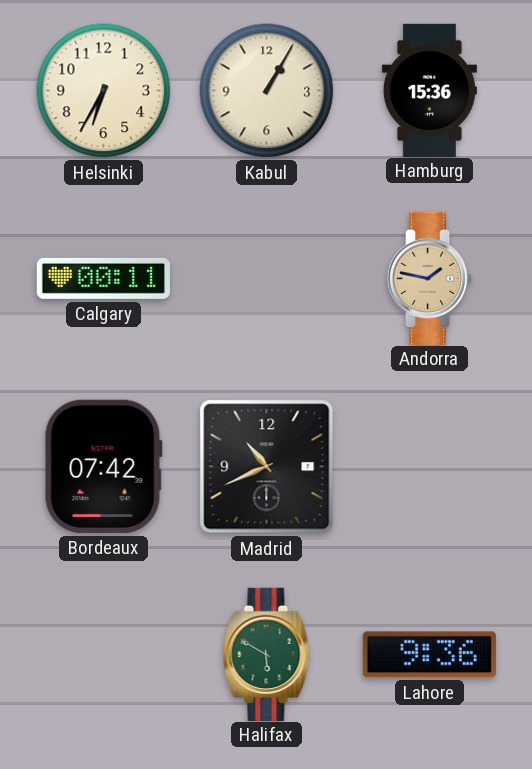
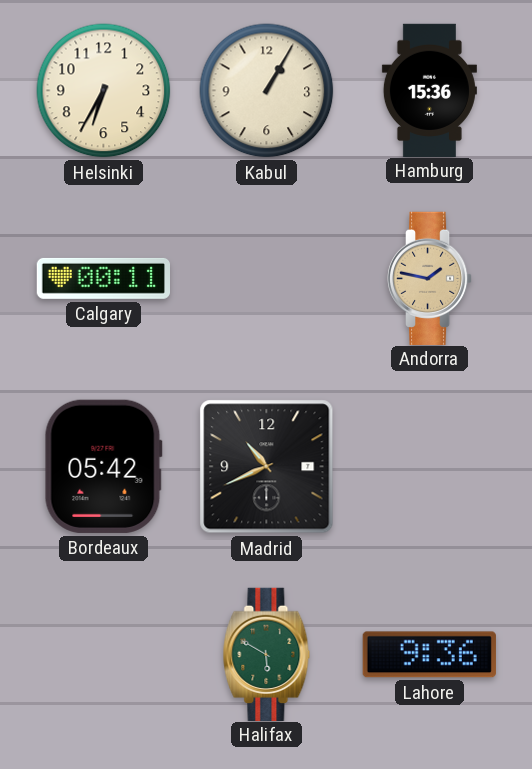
Bordeaux: 07:42 -> 05:42 (103, 466)
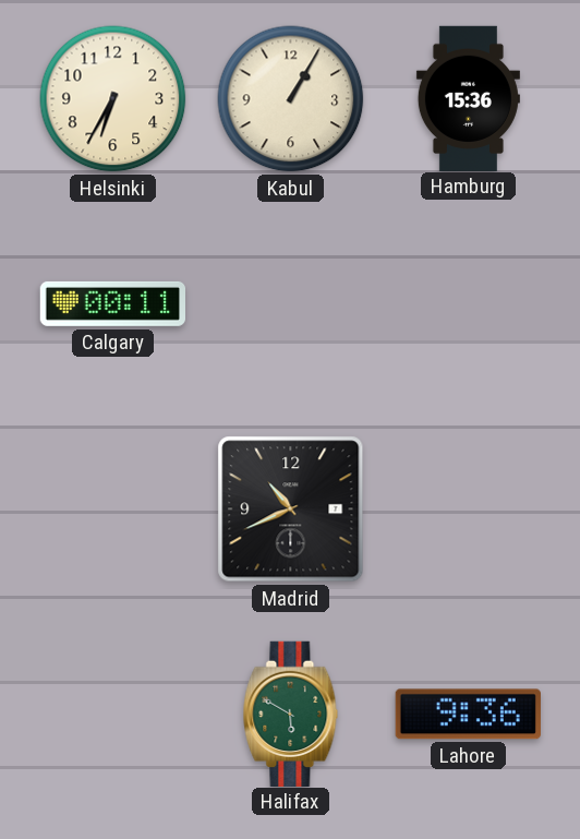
Andorra: 1:47 -> none (430, 278)
Bordeaux: 05:42 -> none (103, 466)
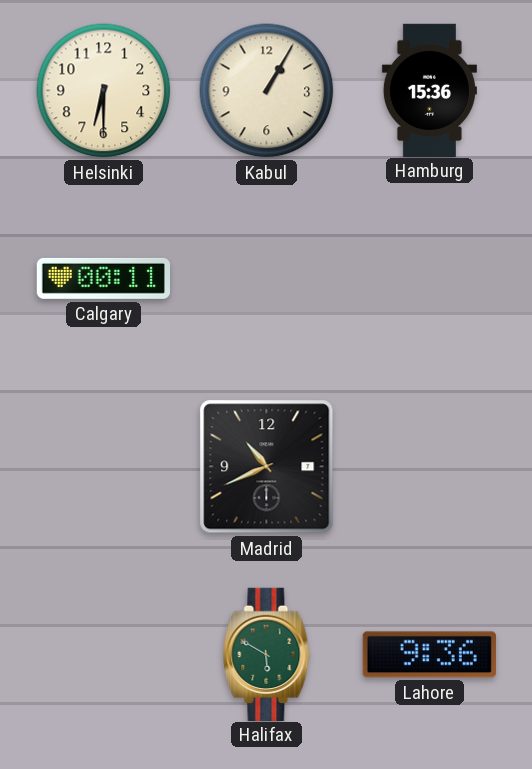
Helsinki: 6:35 -> 6:30 (104, 91)
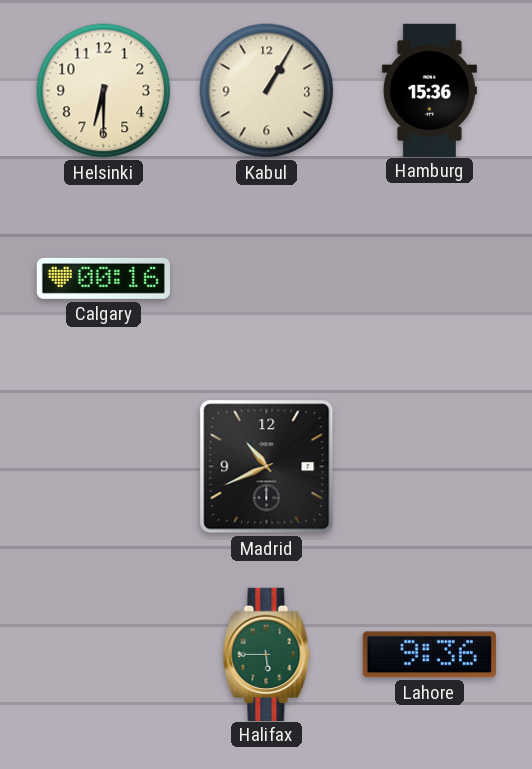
Calgary: 00:11 -> 00:16 (103, 278)
Halifax: 5:50 -> 5:45 (267, 654)
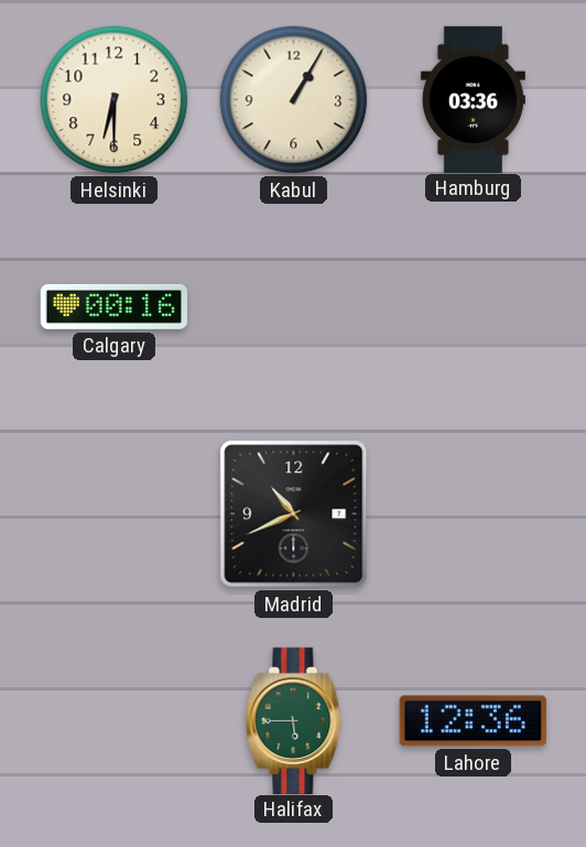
Hamburg: 15:36 -> 03:36 (473, 99)
Lahore: 9:36 -> 12:36 (473, 721)
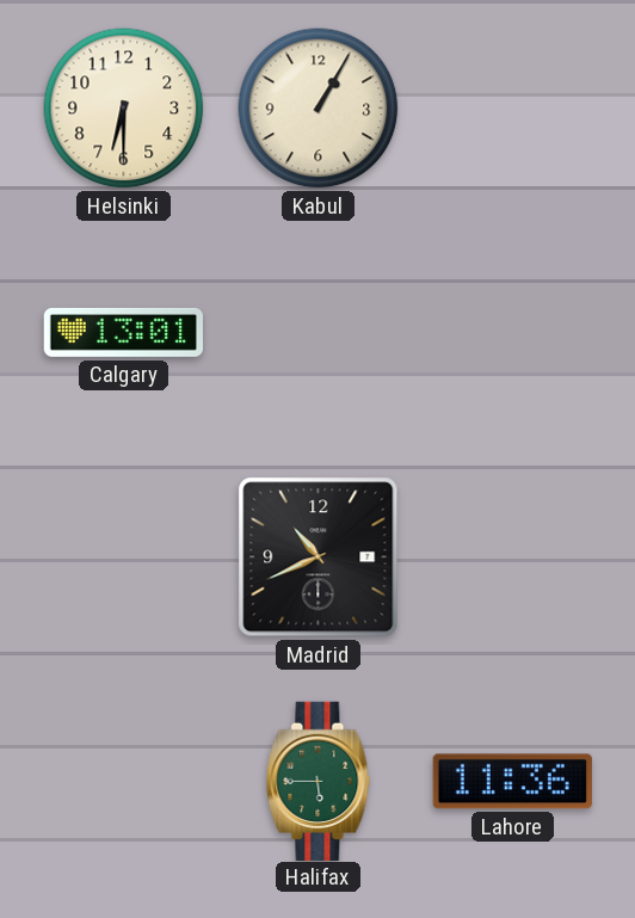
Hamburg: 03:36 -> none (473, 99)
Calgary: 00:16 -> 13:01 (123, 332)
Lahore: 12:36 -> 11:36 (512, 782)
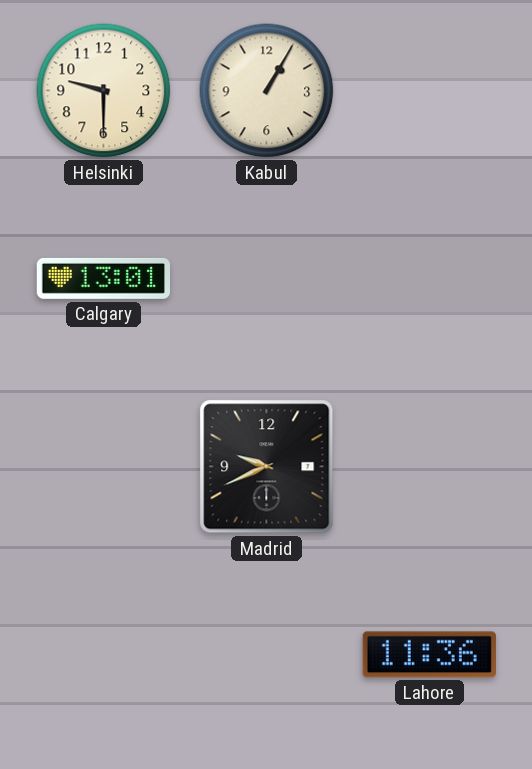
Helsinki: 6:30 -> 9:30 (104, 91)
Madrid: 10:41 -> 9:41 (267, 467)
Halifax: 5:45 -> none (319, 781)
